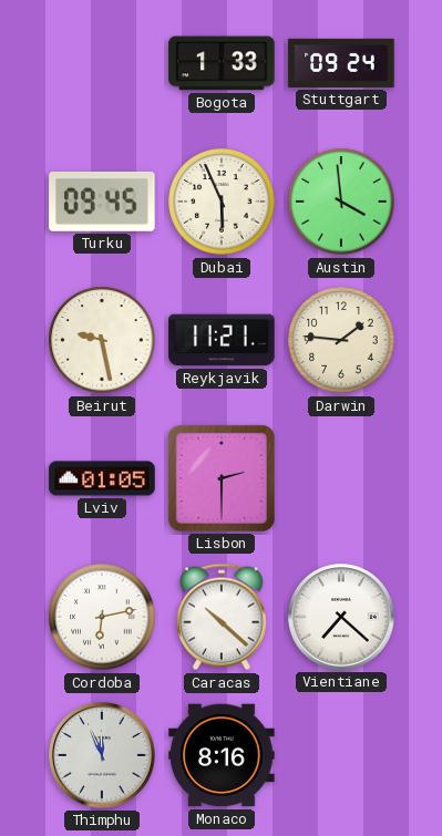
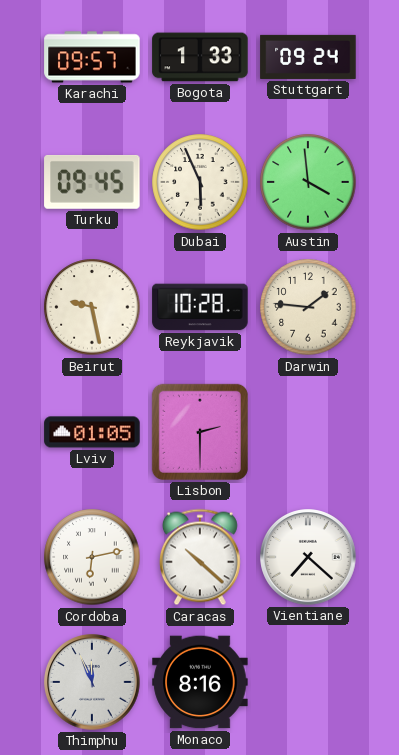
Karachi: none -> 09:57 (92, 57)
Reykjavik: 11:21 -> 10:28 (200, 307)
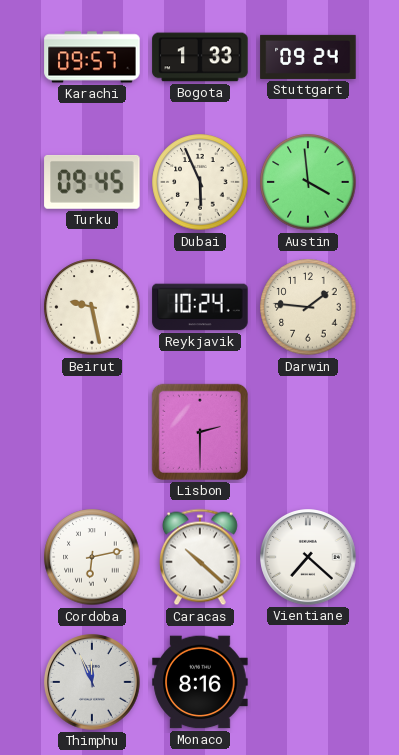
Reykjavik: 10:28 -> 10:24 (200, 307)
Lviv: 01:05 -> none (92, 432)
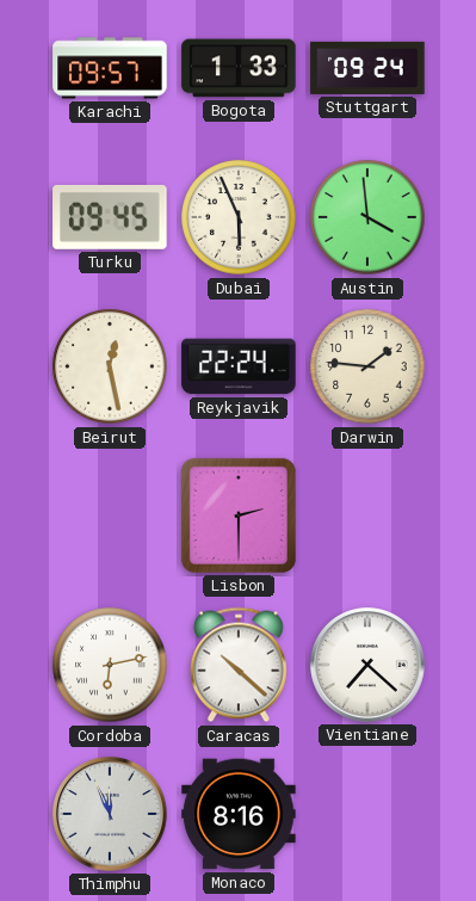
Beirut: 9:28 -> 12:28 (110, 366)
Reykjavik: 10:24 -> 22:24 (239, 366)
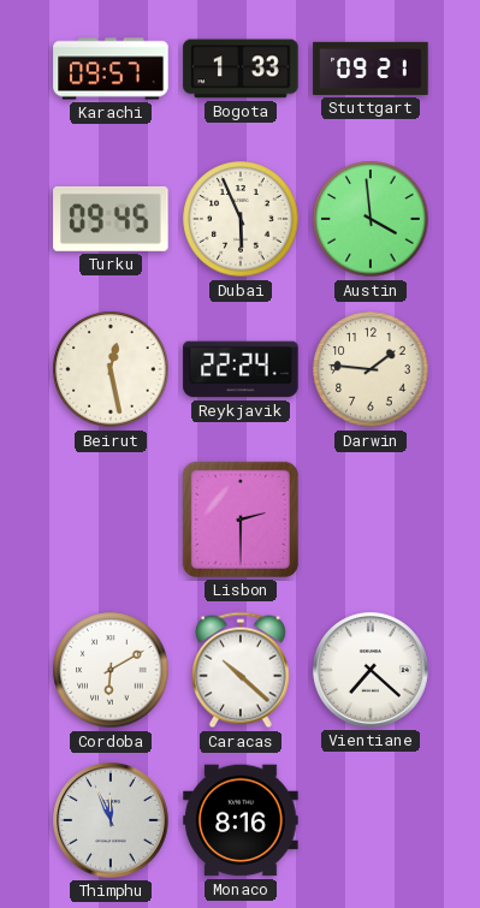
Stuttgart: 09:24 -> 09:21 (371, 69)
Cordoba: 6:13 -> 6:10 (111, 670)
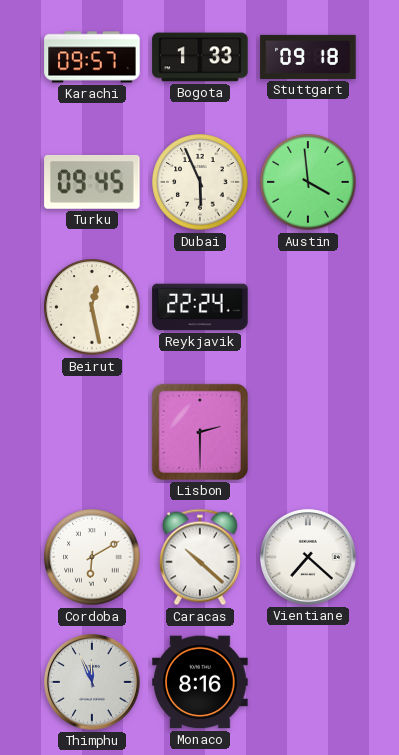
Stuttgart: 09:21 -> 09:18 (308, 57)
Darwin: 1:46 -> none (371, 369)
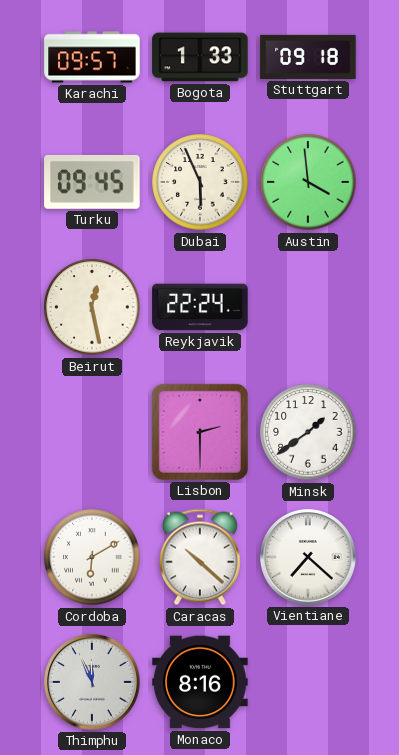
Minsk: none -> 1:39 (308, 432)
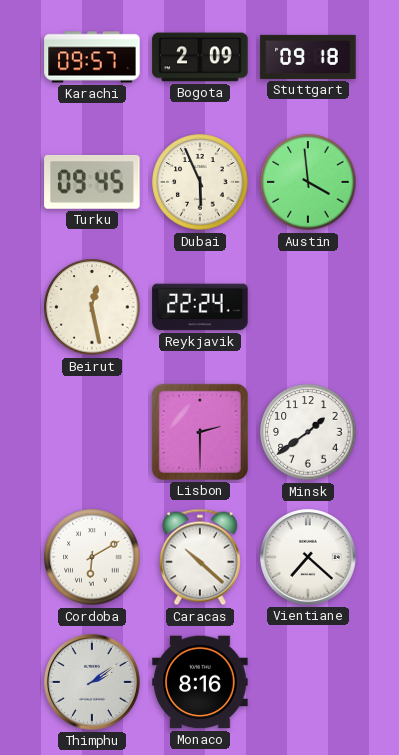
Bogota: 1:33 -> 2:09 (200, 57)
Thimphu: 11:56 -> 2:09 (92, 682)
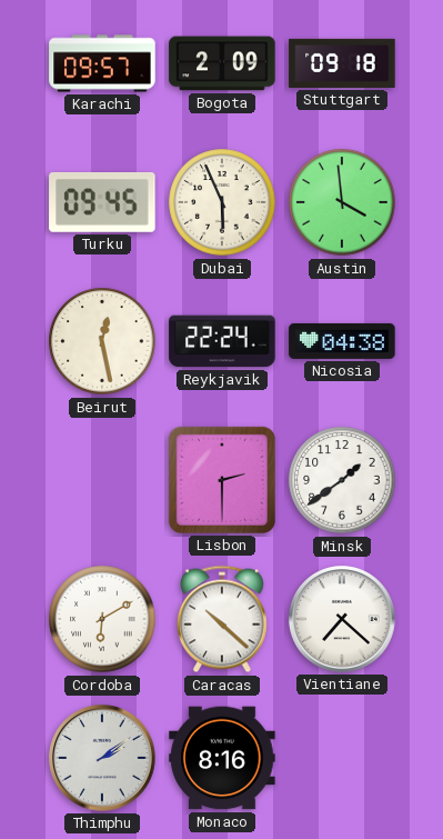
Nicosia: none -> 04:38 (342, 341)
